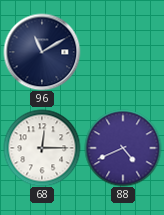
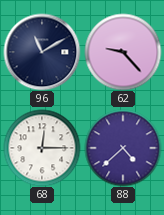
62: none -> 9:23 (123, 52)
88: 4:41 -> 4:38 (123, 148)
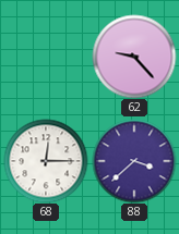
96: 11:10 -> none (42, 52)
88: 4:38 -> 3:38 (134, 161)
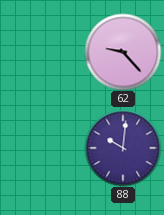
68: 12:15 -> none (46, 161)
88: 3:38 -> 10:01 (123, 148)
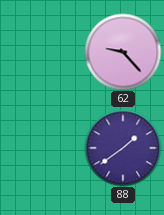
88: 10:01 -> 1:39 (123, 148)
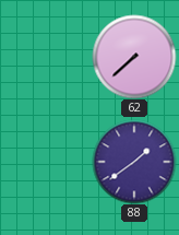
62: 9:23 -> 7:38 (134, 57)
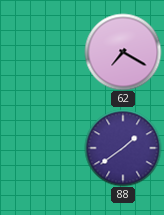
62: 7:38 -> 7:20 (123, 52)
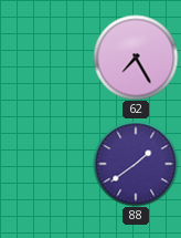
62: 7:20 -> 7:25 (136, 58)
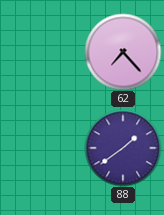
62: 7:25 -> 7:23 (123, 52)
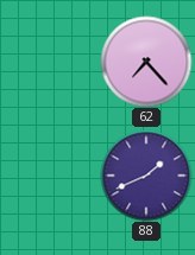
88: 1:39 -> 1:41 (146, 176)
